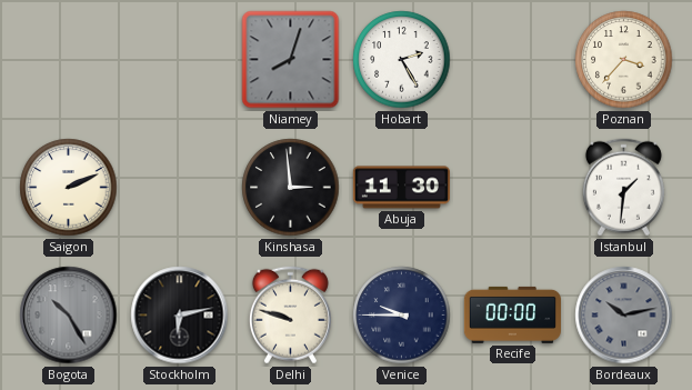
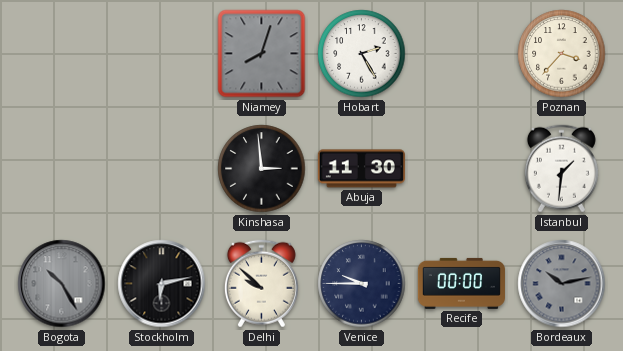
Saigon: 2:11 -> none (69, 188)
Delhi: 9:48 -> 9:52 (261, 284)
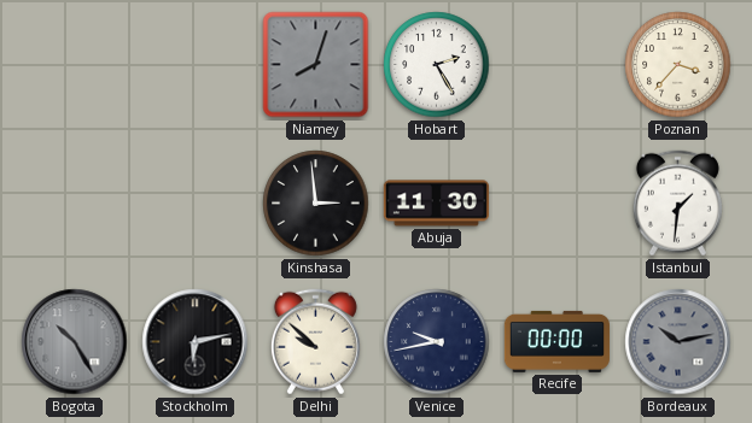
Venice: 9:45 -> 9:43 (437, 342)
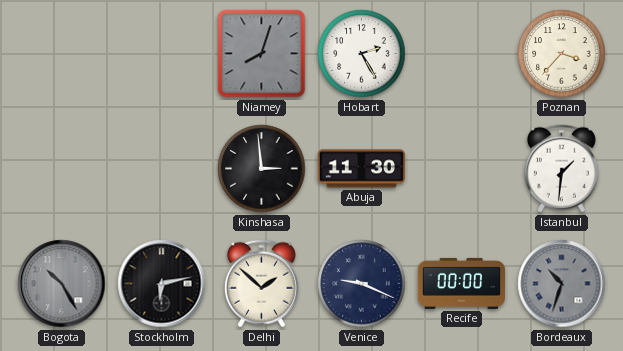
Delhi: 9:52 -> 1:52 (261, 284)
Venice: 9:43 -> 9:19 (362, 284)
Bordeaux: 10:13 -> 10:33 (562, 284)
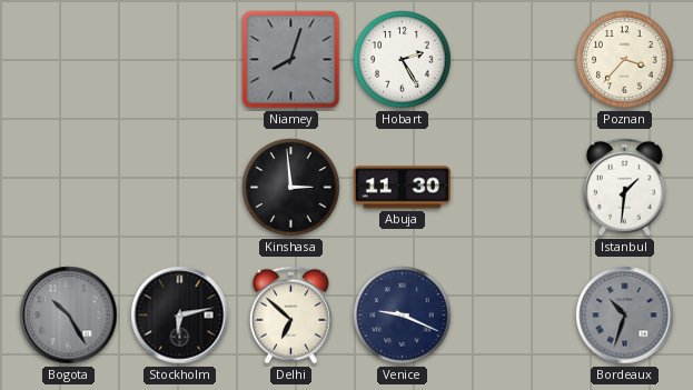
Delhi: 1:52 -> 6:52 (290, 316)
Recife: 00:00 -> none (461, 283)
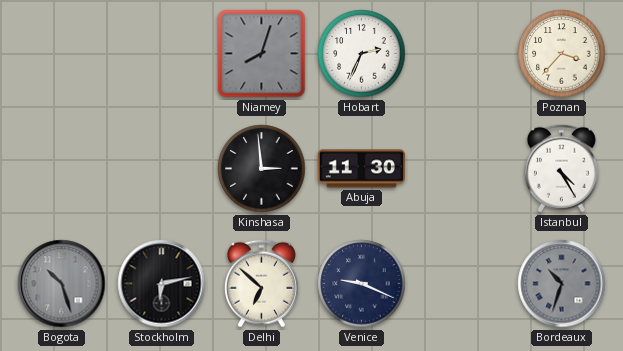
Hobart: 2:25 -> 2:34 (362, 54)
Istanbul: 1:31 -> 4:25 (561, 169)
Bogota: 10:25 -> 10:27 (62, 284)
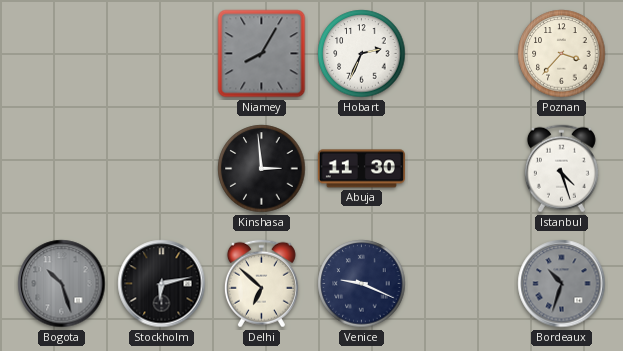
Niamey: 8:03 -> 8:05 (262, 54)
Istanbul: 4:25 -> 4:27 (561, 169)
